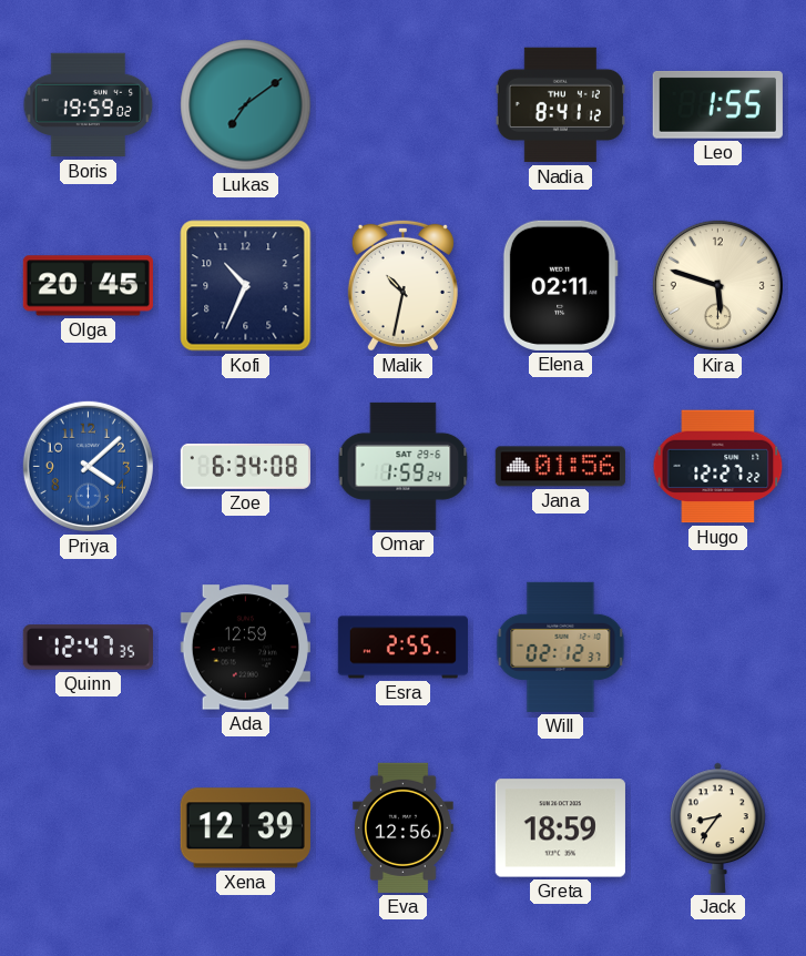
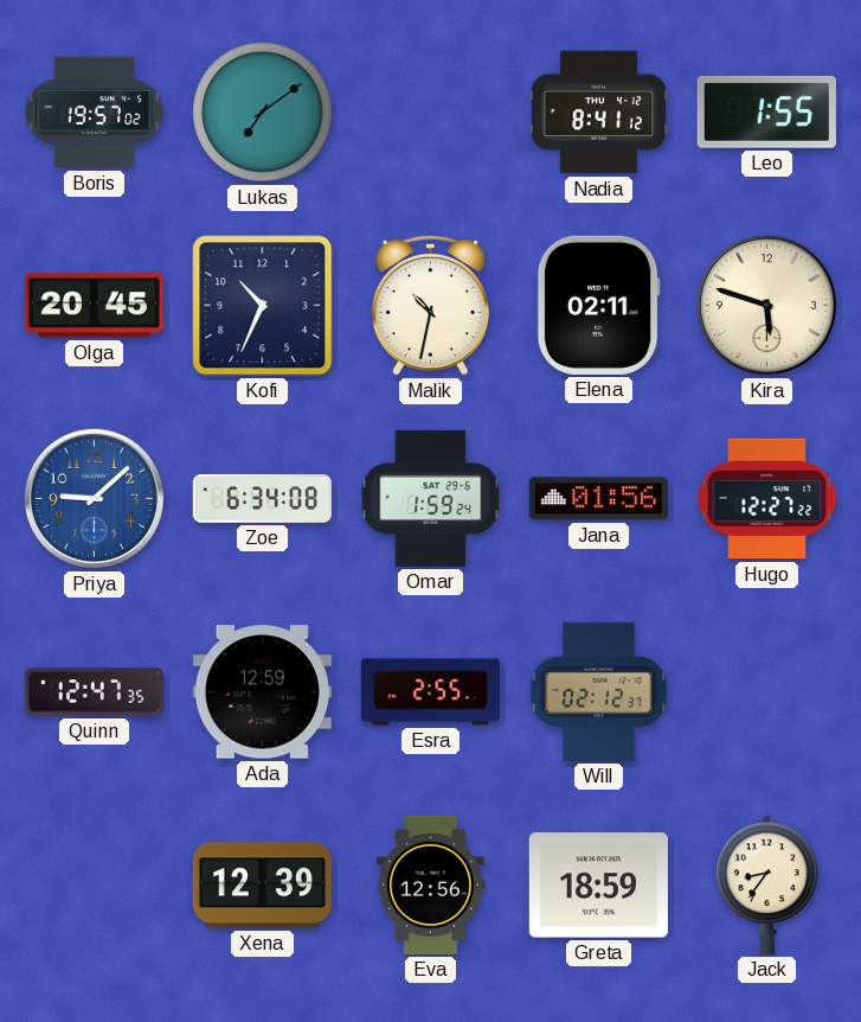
Boris: 19:59 -> 19:57 (95, 113)
Priya: 4:08 -> 9:08 (94, 498)
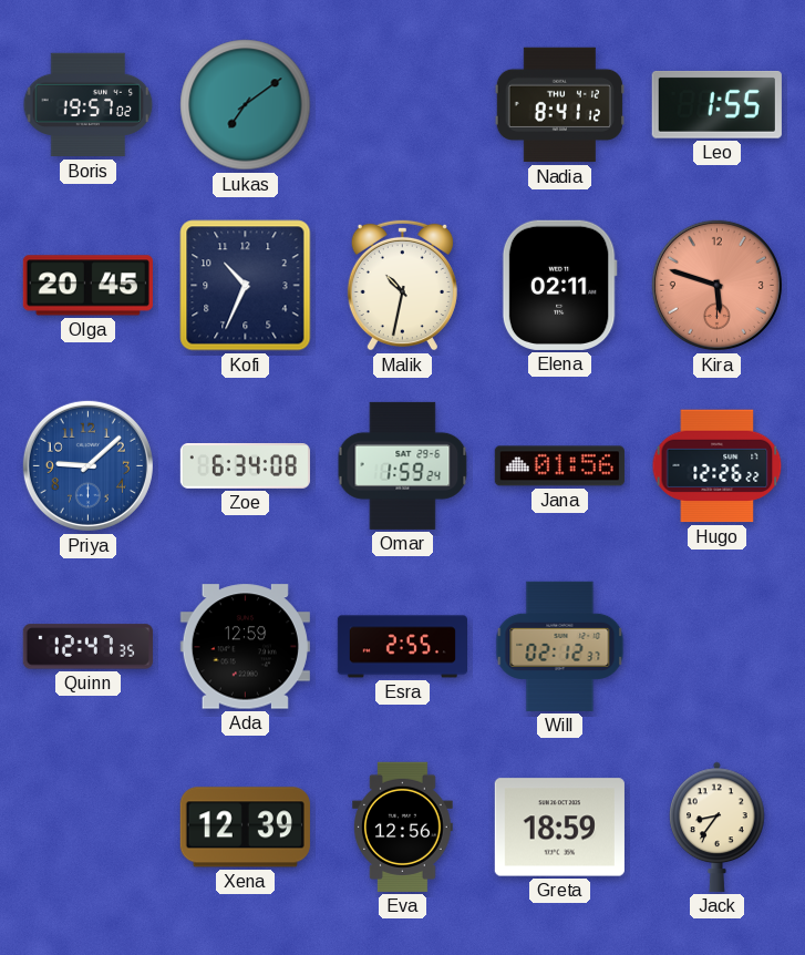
Kira dial: cream -> salmon (716, 285)
Hugo: 12:27 -> 12:26 (718, 466)
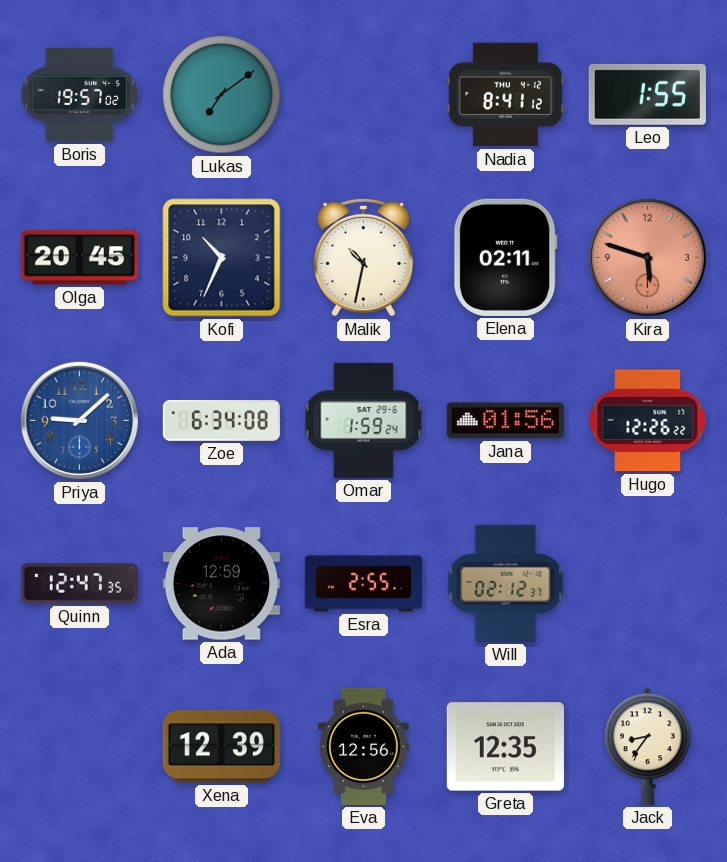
Greta: 18:59 -> 12:35 (505, 747)
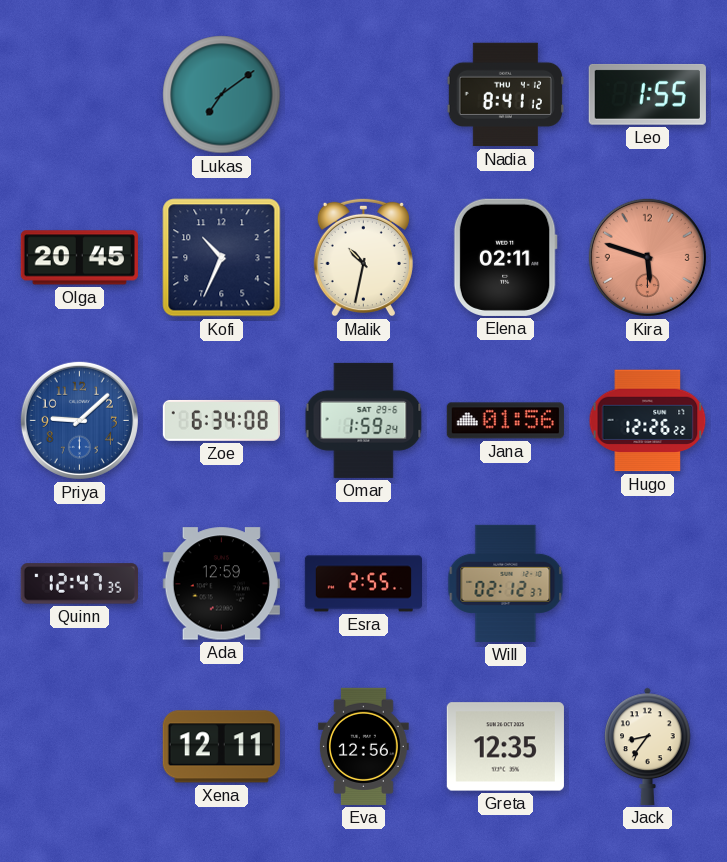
Boris: 19:57 -> none (80, 95)
Xena: 12:39 -> 12:11 (221, 747)
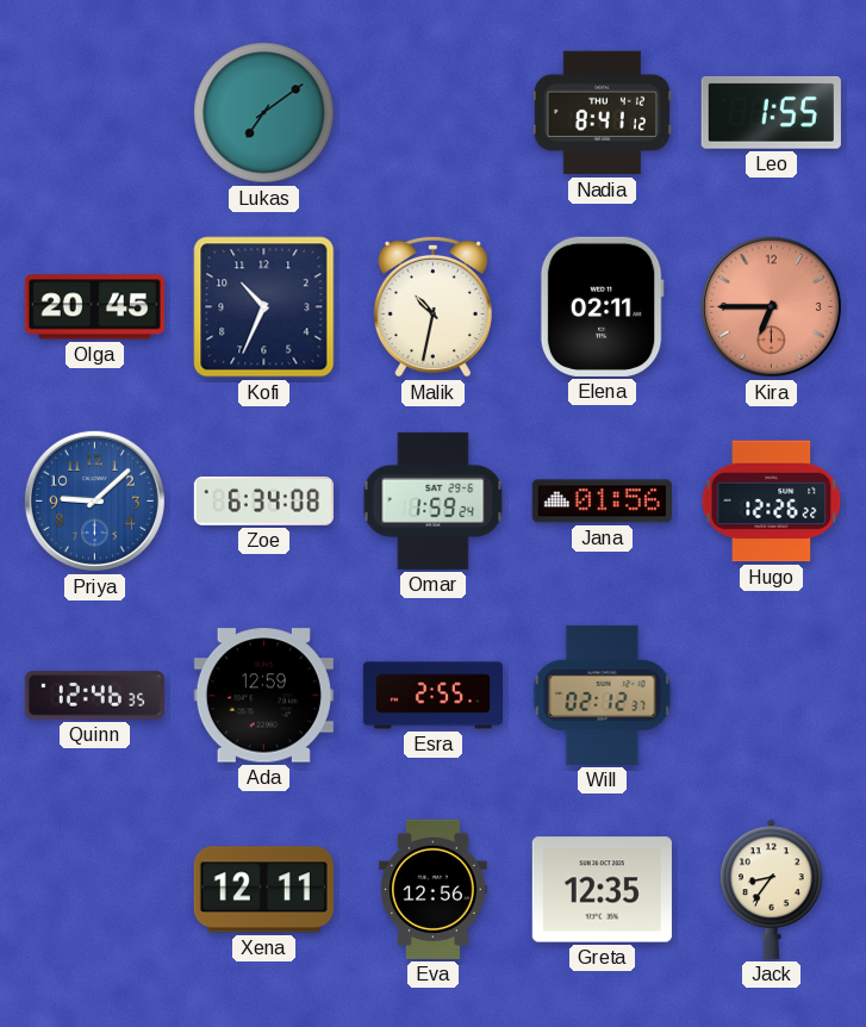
Kira: 5:48 -> 6:45 (771, 306)
Quinn: 12:47 -> 12:46 (94, 696)
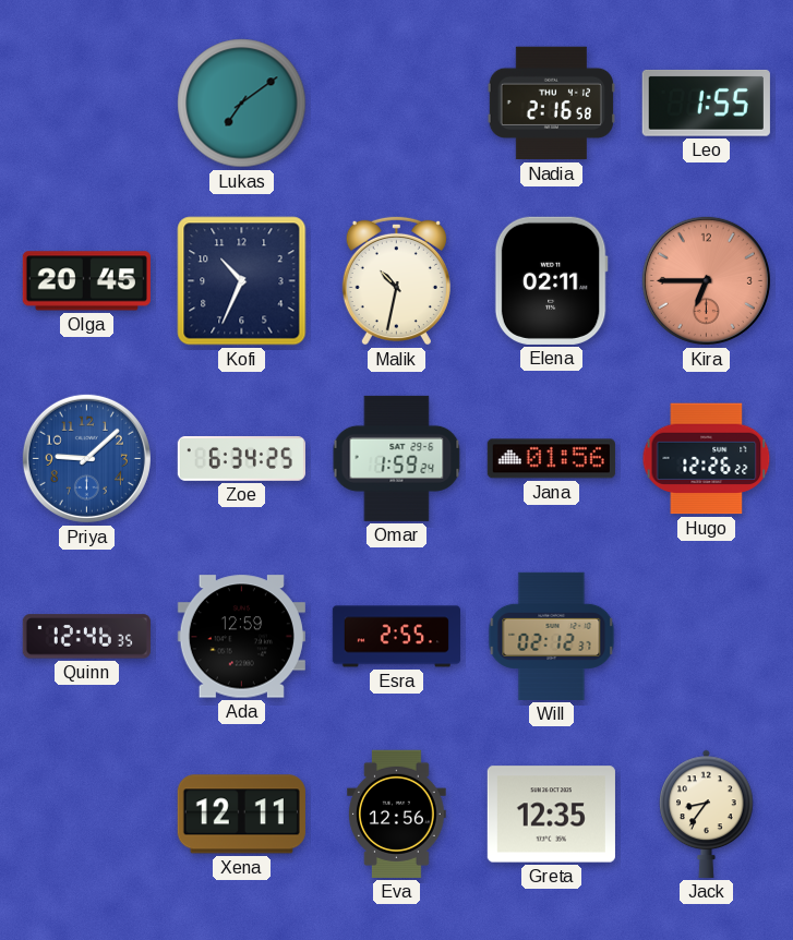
Nadia: 8:41 -> 2:16 (551, 104)
Zoe: 6:34:08 -> 6:34:25 (241, 458)
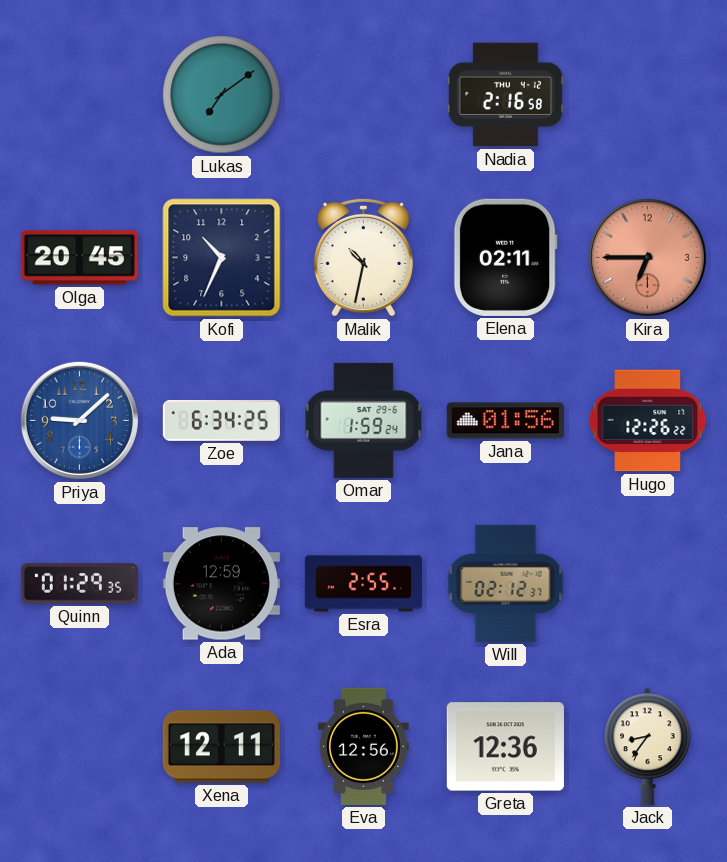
Leo: 1:55 -> none (706, 103)
Quinn: 12:46 -> 01:29 (79, 584)
Greta: 12:35 -> 12:36 (505, 747)
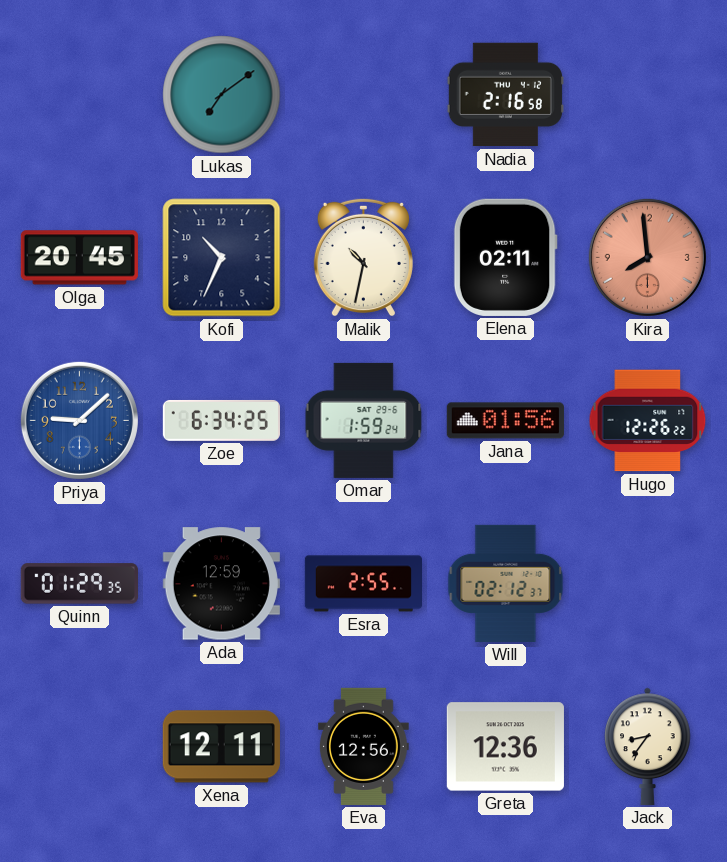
Kira: 6:45 -> 7:59 (647, 257)
